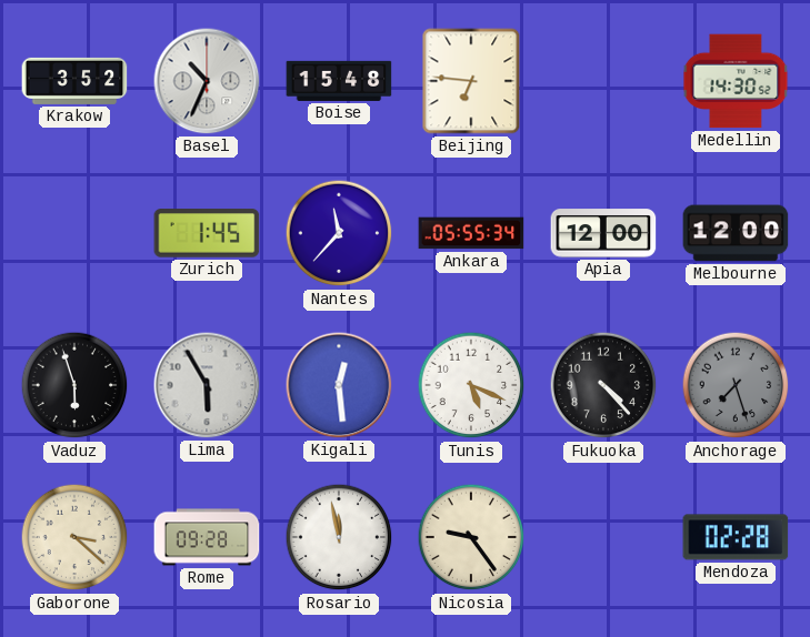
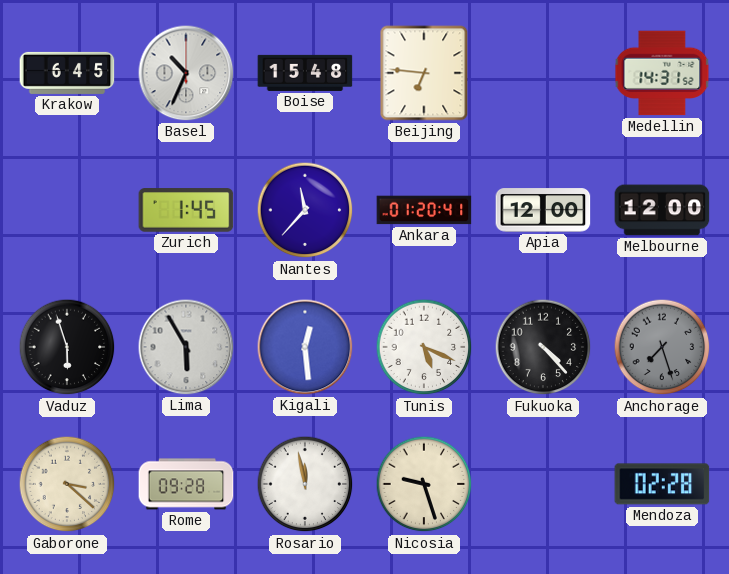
Krakow: 3:52 -> 6:45 (67, 73)
Medellin: 14:30 -> 14:31 (662, 73)
Ankara: 05:55 -> 01:20 (424, 210)
Nicosia: 9:24 -> 9:27 (424, 484)
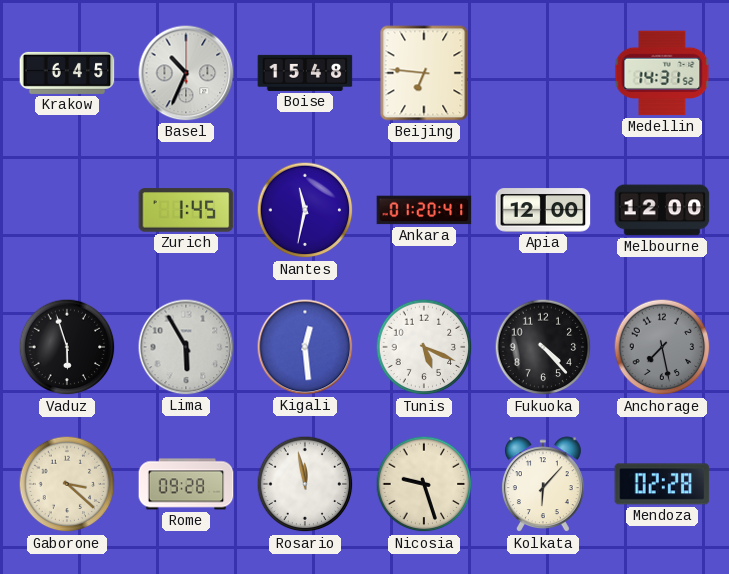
Nantes: 11:37 -> 11:32 (305, 210)
Anchorage: 7:27 -> 7:28 (662, 347)
Kolkata: none -> 6:07 (543, 485)
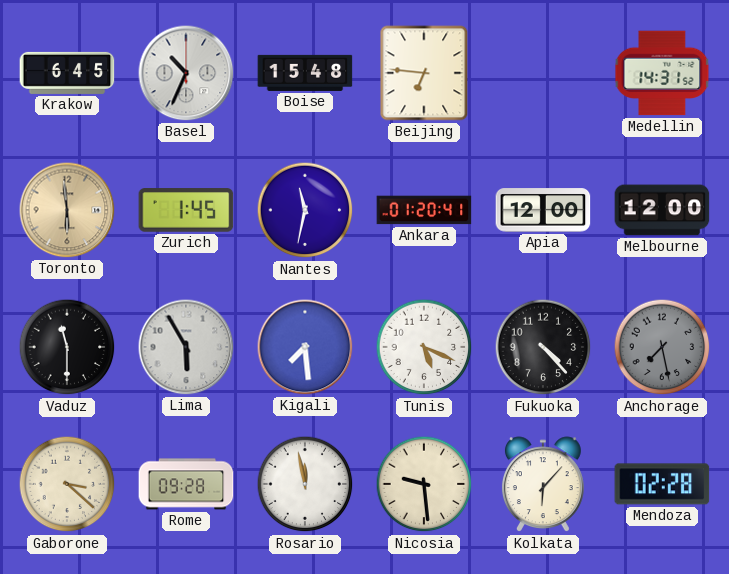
Toronto: none -> 5:59 (67, 210)
Vaduz: 5:57 -> 11:30 (67, 347)
Kigali: 12:29 -> 7:29 (305, 347)
Nicosia: 9:27 -> 9:29 (424, 484)
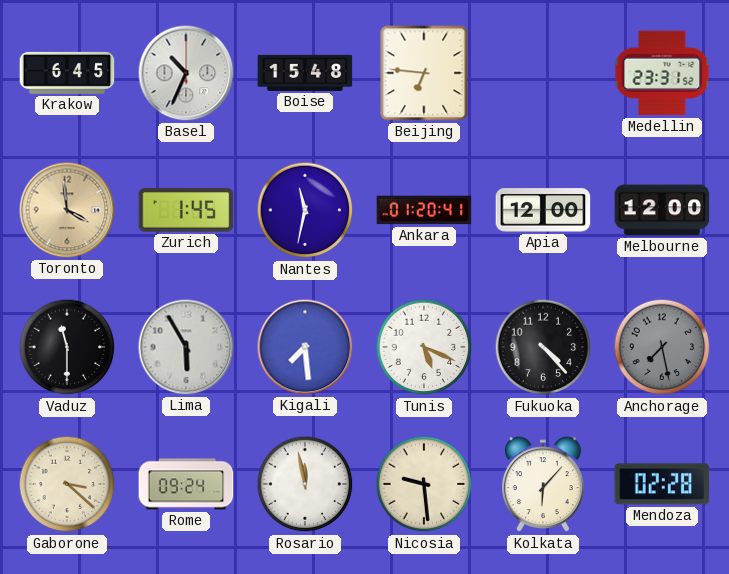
Medellin: 14:31 -> 23:31 (662, 73)
Toronto: 5:59 -> 3:59 (67, 210)
Rome: 09:28 -> 09:24 (186, 484)
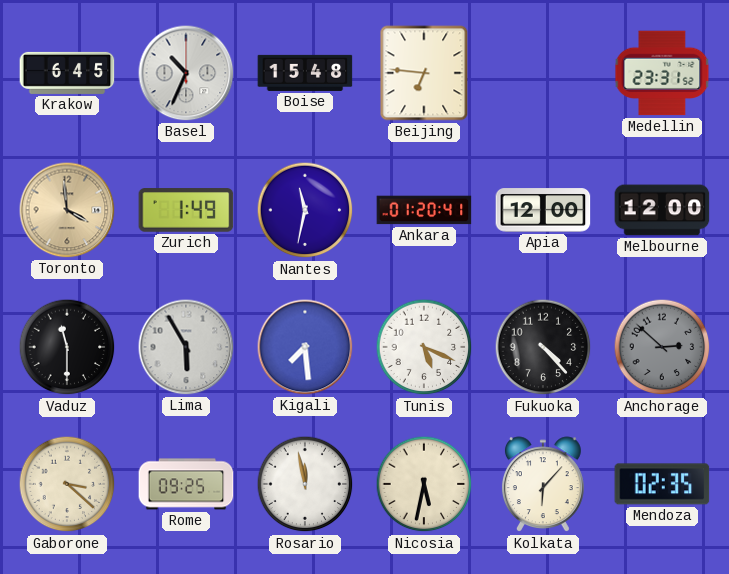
Zurich: 1:45 -> 1:49 (186, 210)
Anchorage: 7:28 -> 2:52 (662, 347)
Rome: 09:24 -> 09:25 (186, 484)
Nicosia: 9:29 -> 5:32 (424, 484)
Mendoza: 02:28 -> 02:35 (662, 484)
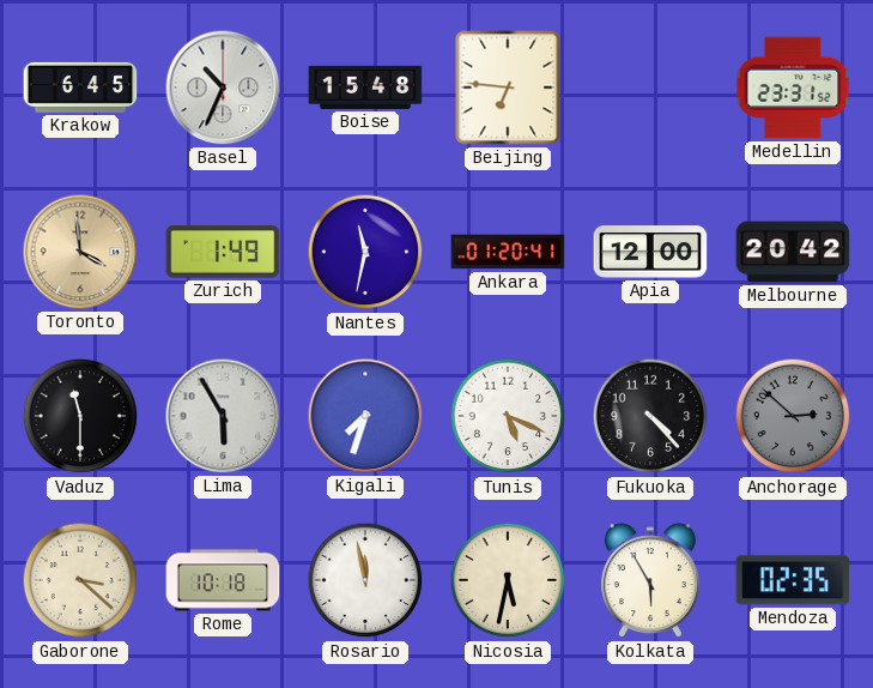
Melbourne: 12:00 -> 20:42 (793, 252)
Kigali: 7:29 -> 7:33 (365, 416)
Rome: 09:25 -> 10:18 (223, 580)
Kolkata: 6:07 -> 5:55 (650, 581)
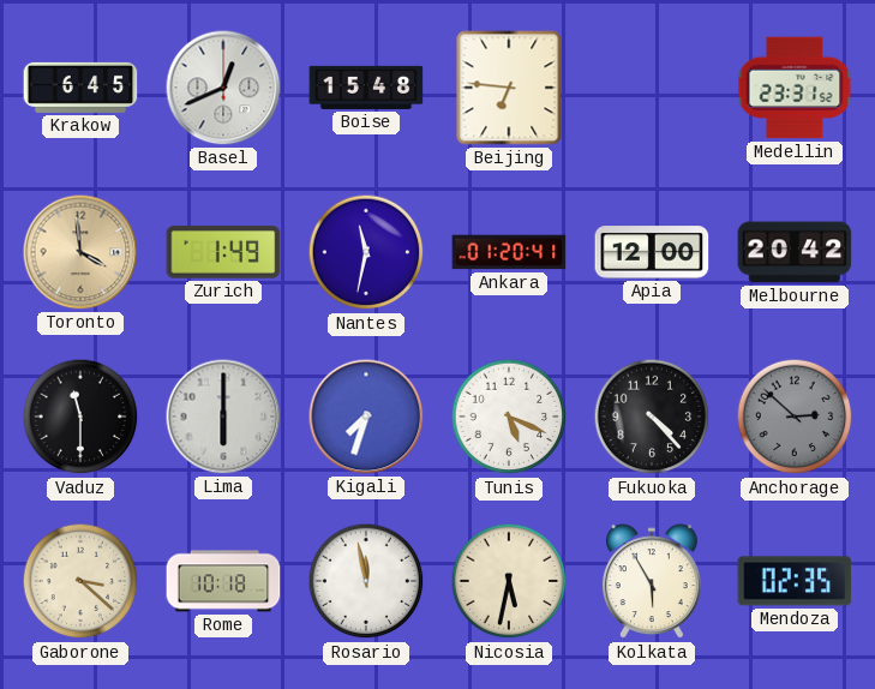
Basel: 10:34 -> 12:41 (223, 88)
Lima: 5:55 -> 6:00 (223, 417)
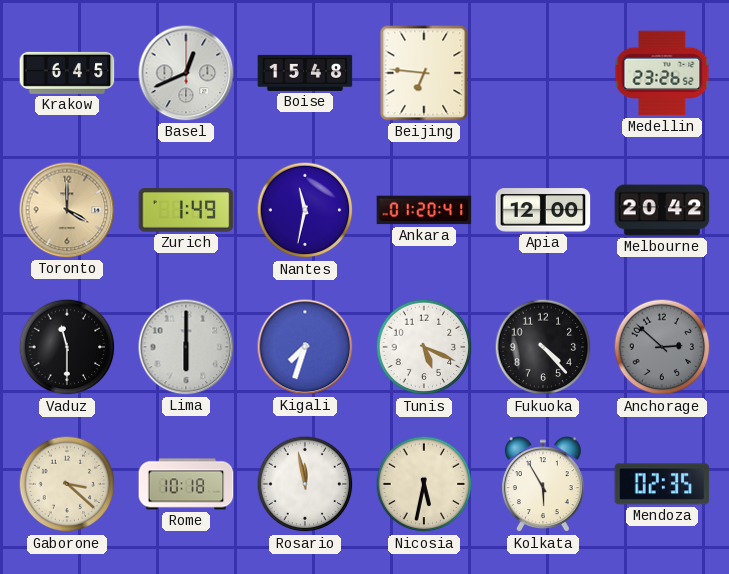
Medellin: 23:31 -> 23:26 (662, 73)
Toronto: 3:59 -> 4:00 (67, 210)
